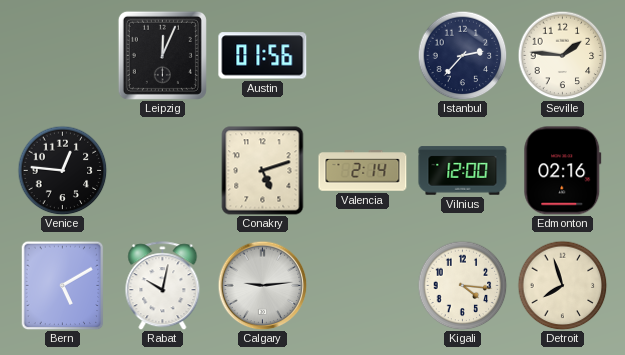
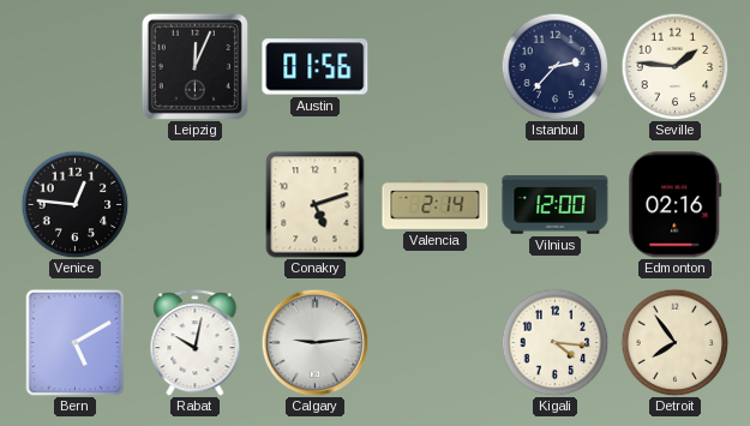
Detroit: 7:57 -> 7:54 (674, 342)
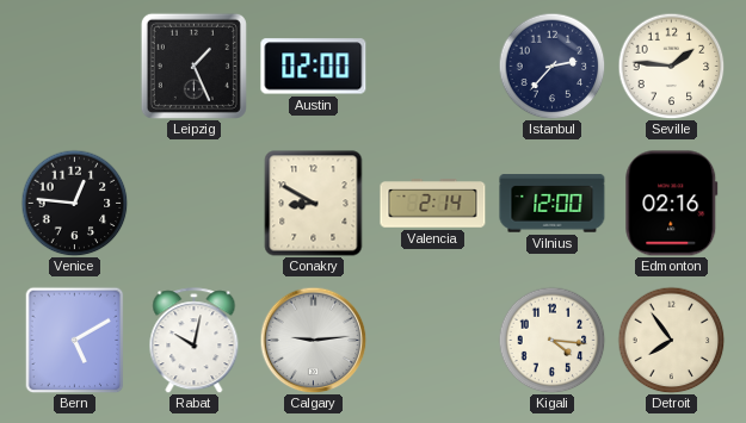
Leipzig: 12:04 -> 1:26 (193, 66)
Austin: 01:56 -> 02:00 (314, 67)
Conakry: 5:12 -> 8:50 (314, 204)
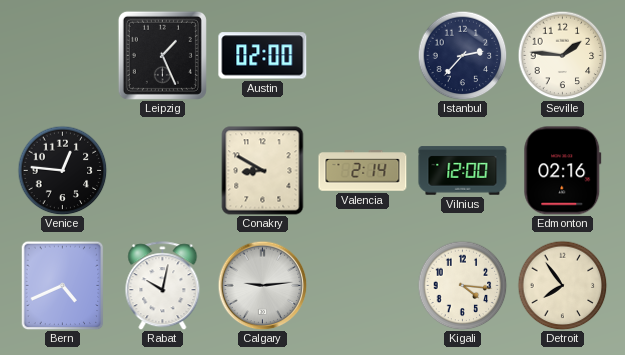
Bern: 5:10 -> 4:41 (63, 285)
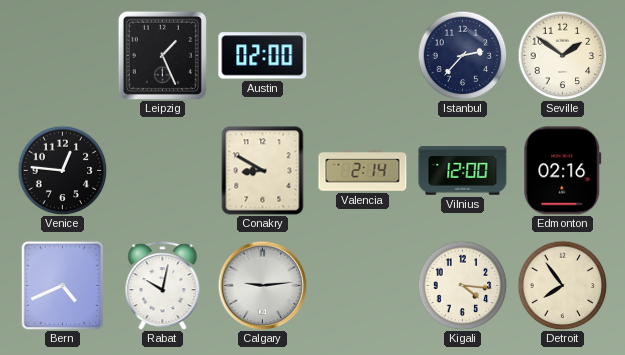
Seville: 1:46 -> 1:51 (562, 55)
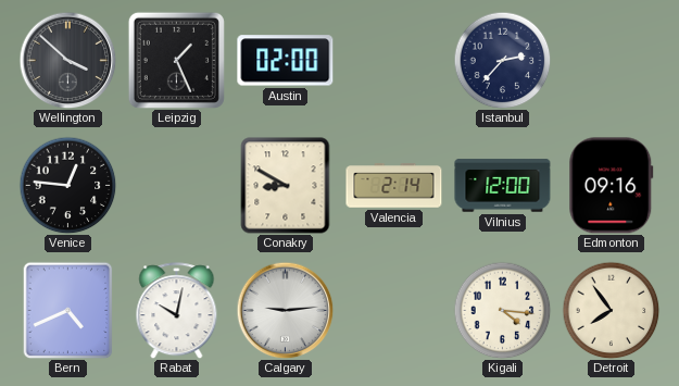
Wellington: none -> 3:52 (67, 60)
Seville: 1:51 -> none (562, 55)
Edmonton: 02:16 -> 09:16 (612, 186)
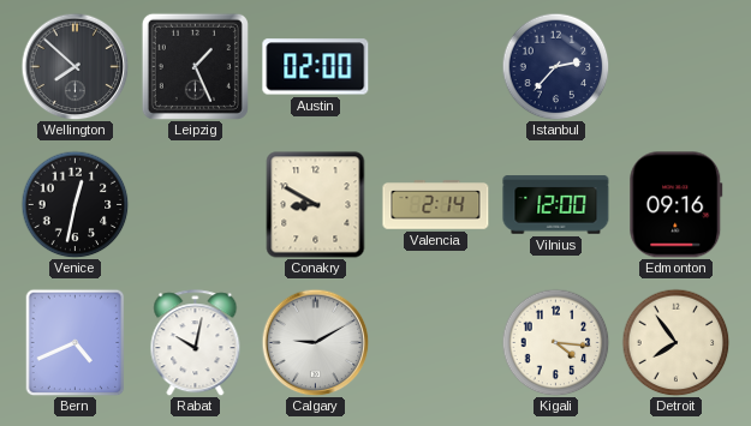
Wellington: 3:52 -> 7:52 (74, 66)
Venice: 12:46 -> 12:32 (74, 204)
Calgary: 9:14 -> 9:10 (315, 342)
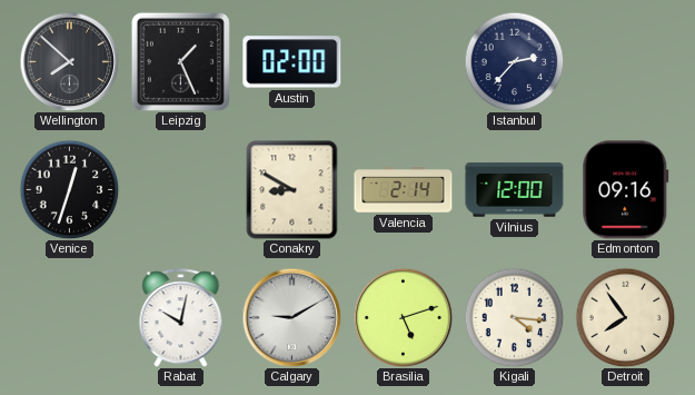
Venice: 12:32 -> 12:33 (69, 189)
Bern: 4:41 -> none (76, 342)
Brasilia: none -> 5:12 (403, 317)
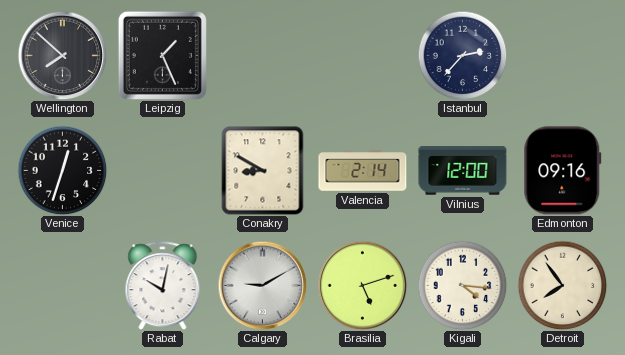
Austin: 02:00 -> none (292, 62)
